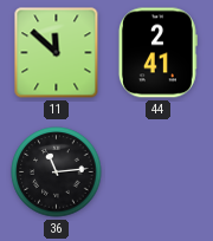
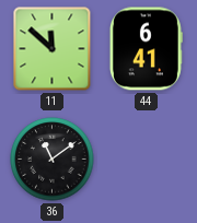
44: 2:41 -> 6:41 (146, 49)
36: 11:14 -> 11:09 (53, 160)
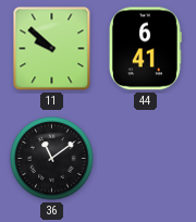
11: 11:52 -> 9:52 (52, 49)
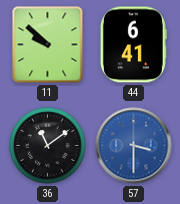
57: none -> 3:30 (134, 146)
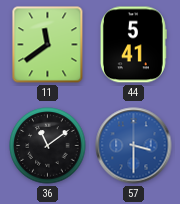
11: 9:52 -> 11:39 (48, 45)
44: 6:41 -> 5:41 (133, 45)
